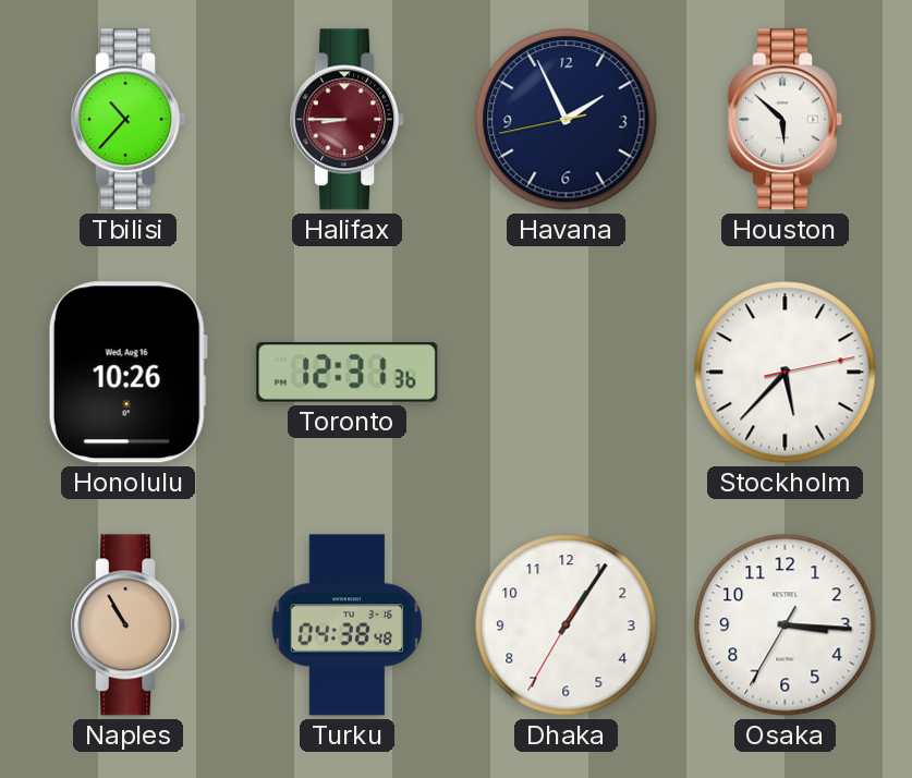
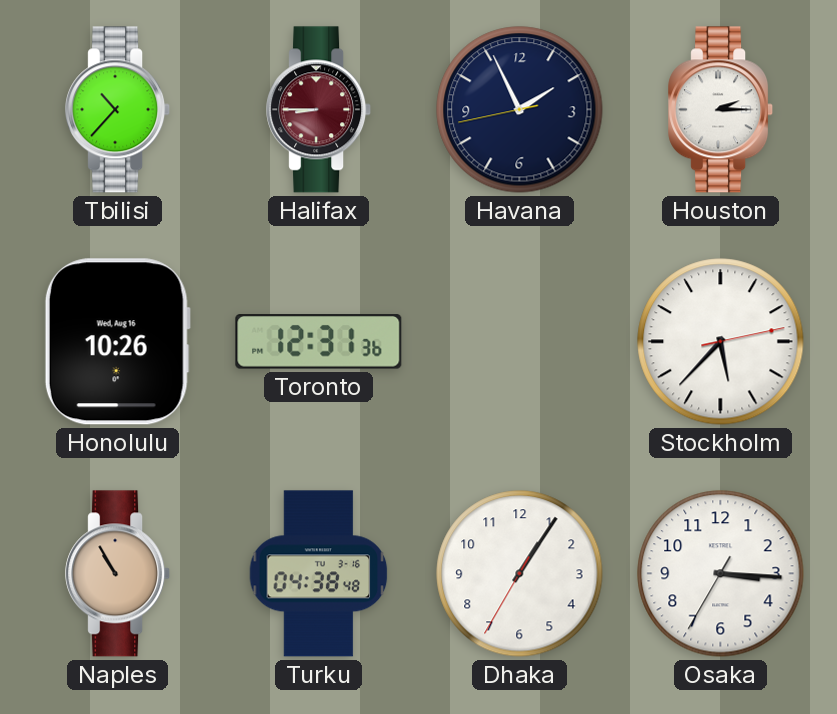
Houston: 5:52 -> 2:15 (721, 110)
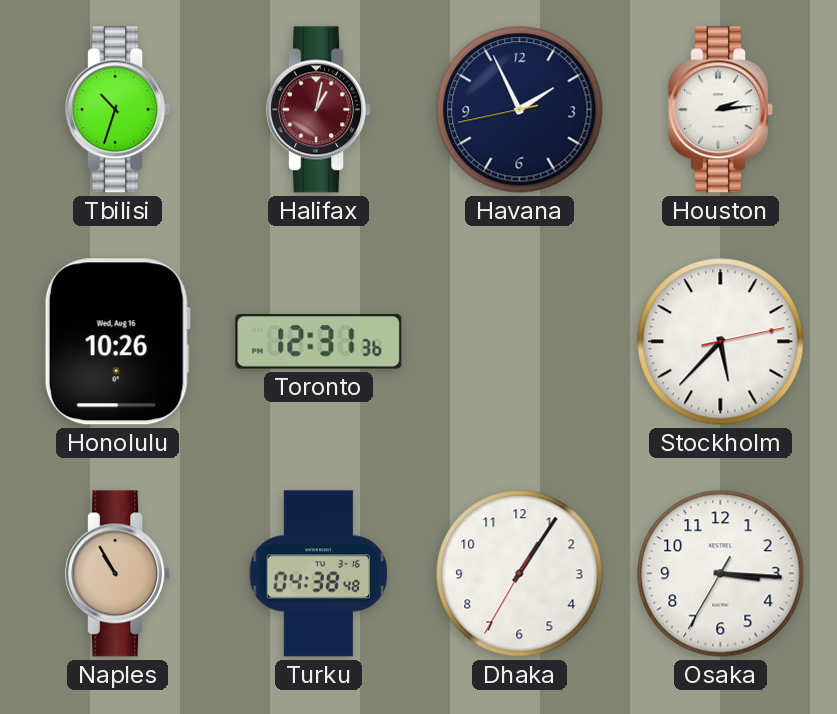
Tbilisi: 10:37 -> 10:33 (118, 110)
Halifax: 8:45 -> 1:02 (319, 110)
Houston: 2:15 -> 2:14 (721, 110)
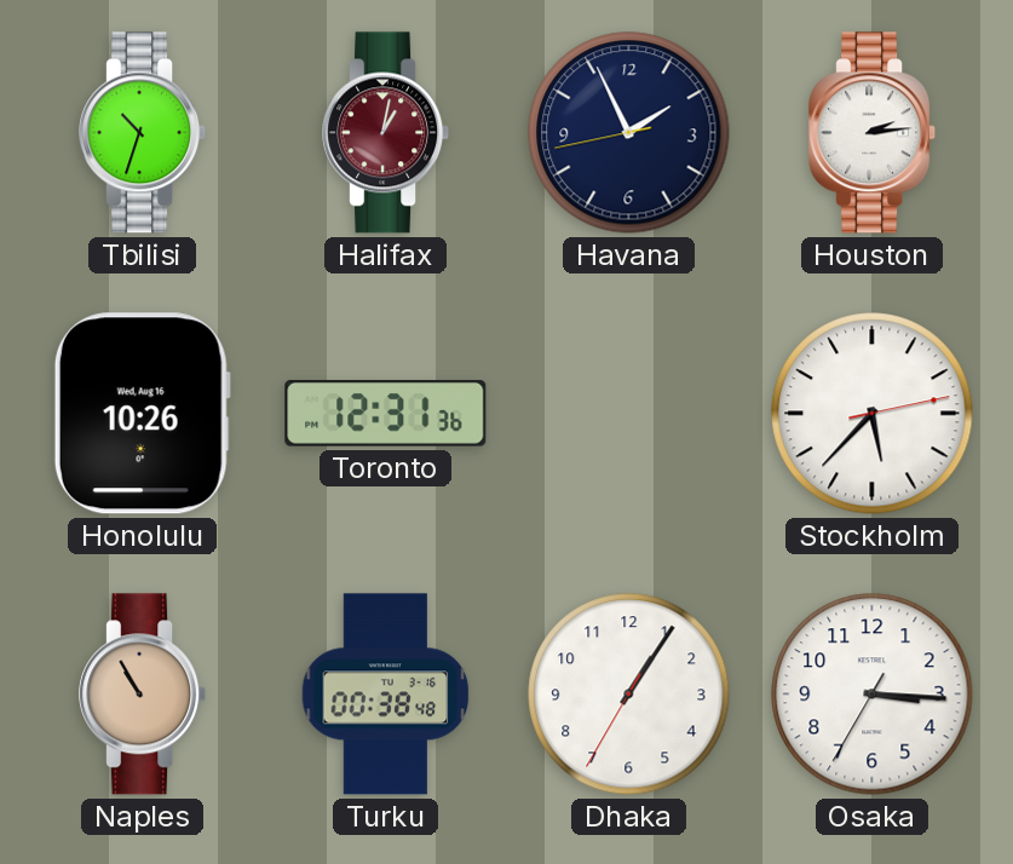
Turku: 04:38 -> 00:38 (386, 695)
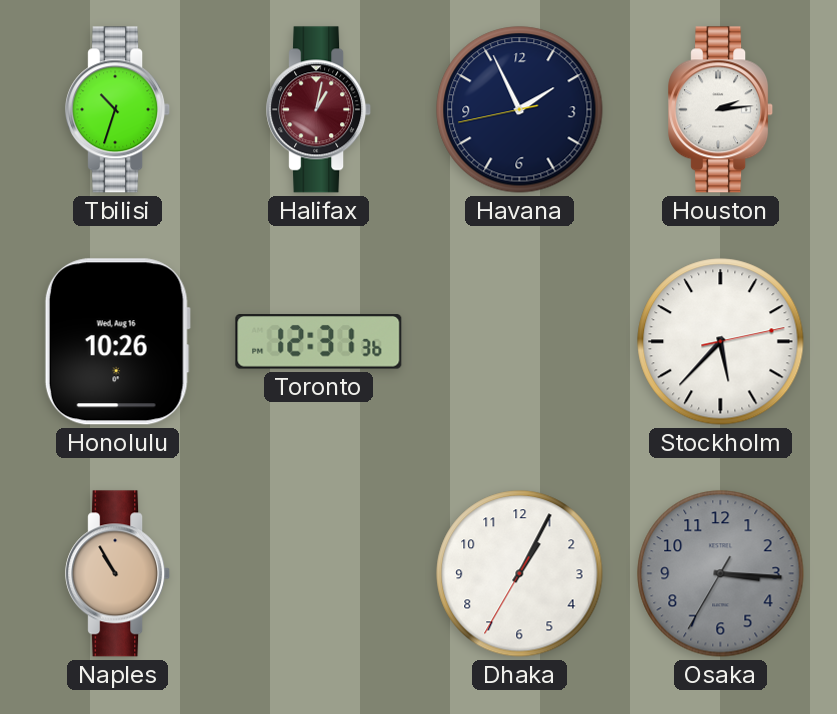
Turku: 00:38 -> none (386, 695)
Dhaka: 1:05 -> 1:04 (520, 574)
Osaka dial: white -> grey (721, 574)
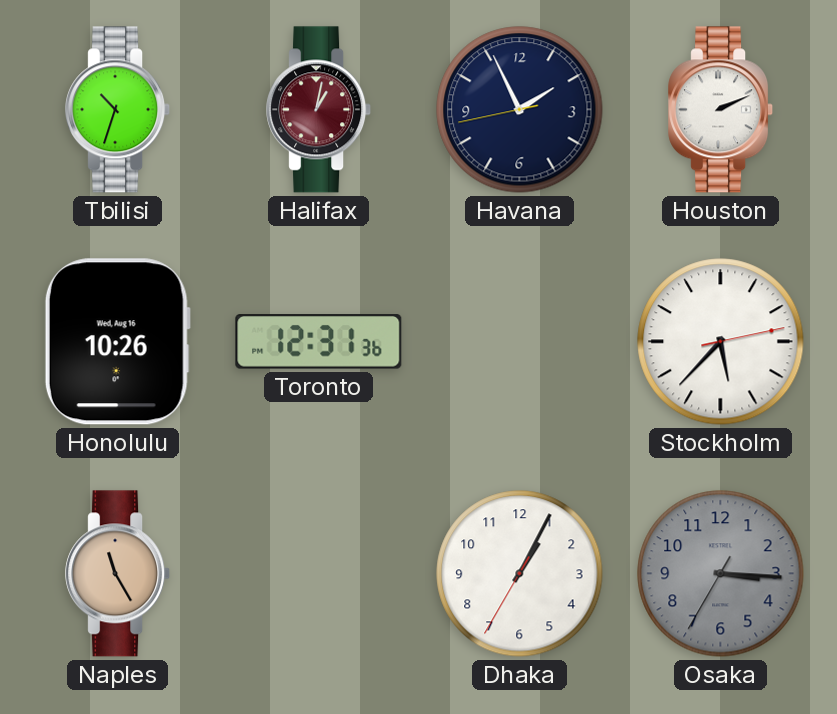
Houston: 2:14 -> 2:11 (721, 110)
Naples: 10:55 -> 11:25 (118, 574)
